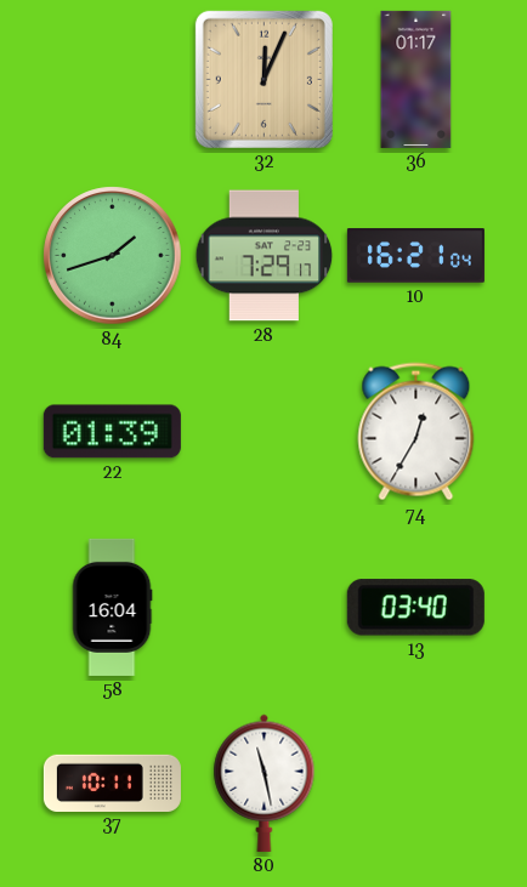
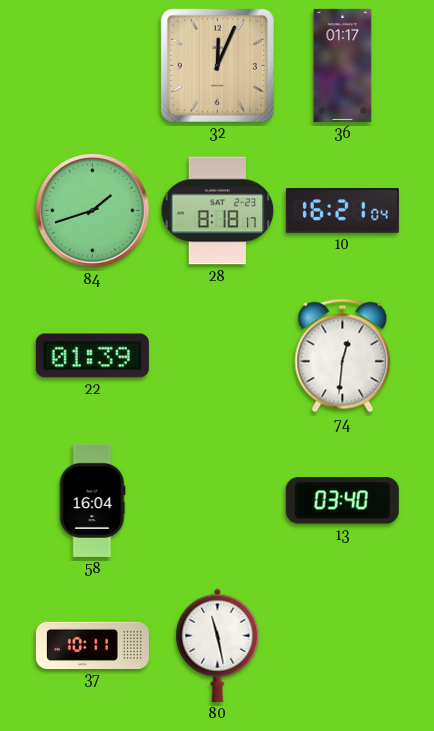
28: 7:29 -> 8:18 (218, 211)
74: 12:35 -> 12:31 (343, 356)
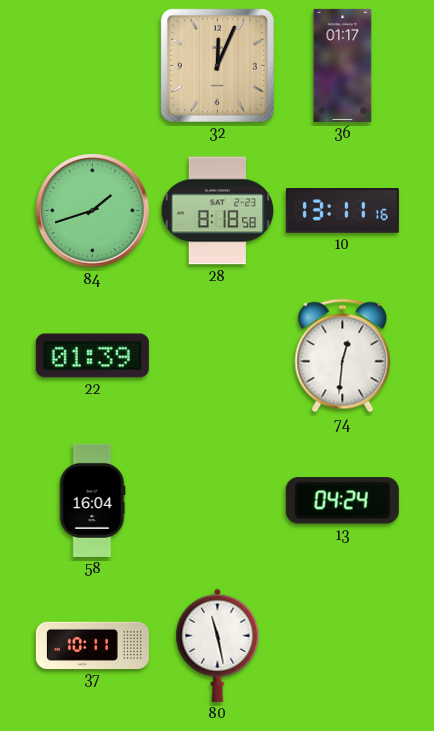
28: 8:18:17 -> 8:18:58 (218, 211)
10: 16:21 -> 13:11 (342, 211)
13: 03:40 -> 04:24 (342, 501)
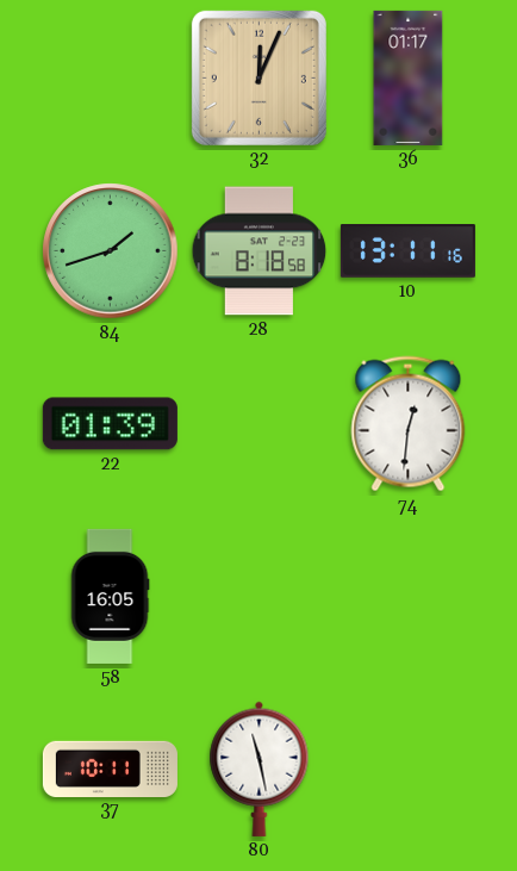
58: 16:04 -> 16:05 (110, 596)
13: 04:24 -> none (342, 501)
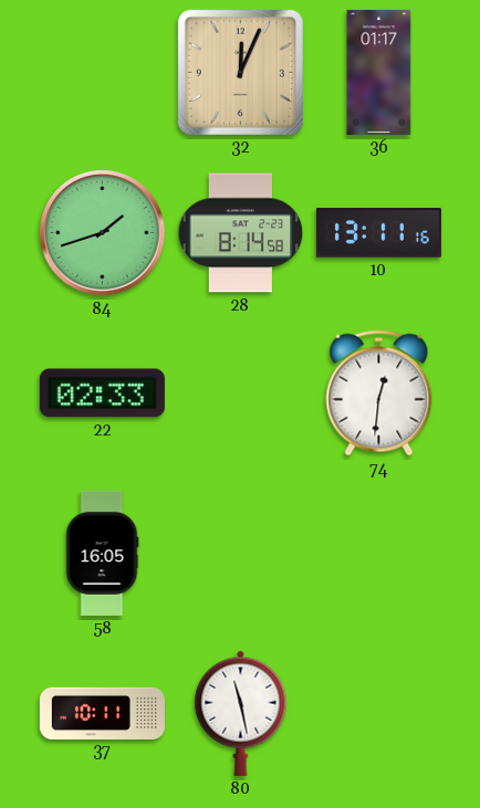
28: 8:18 -> 8:14 (241, 233)
22: 01:39 -> 02:33 (102, 393)
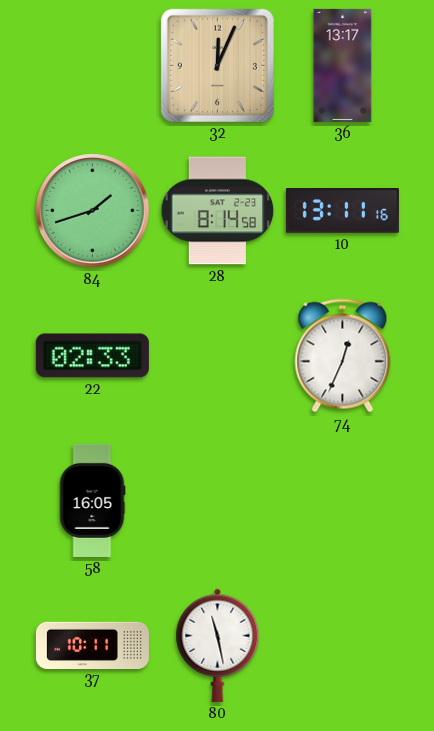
36: 01:17 -> 13:17 (343, 65)
74: 12:31 -> 12:34 (343, 356)
